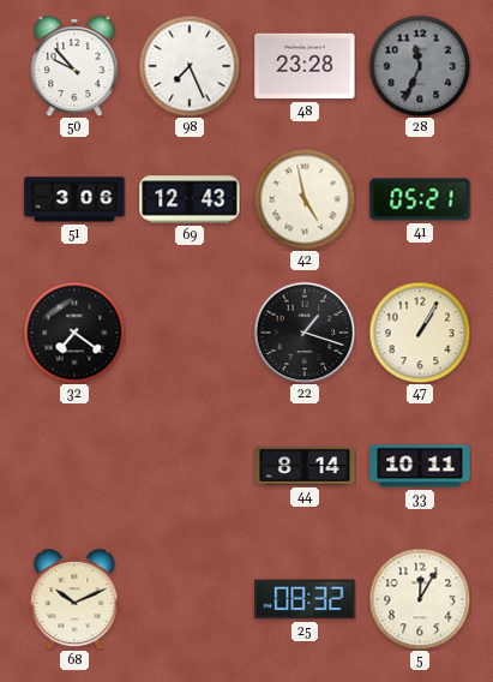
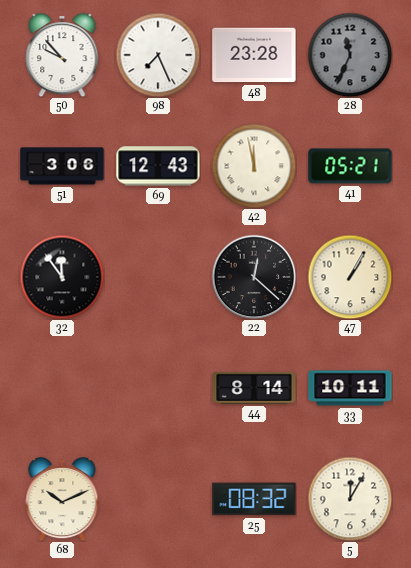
42: 4:58 -> 11:58 (254, 166)
32: 7:21 -> 11:54 (62, 277)
22: 1:18 -> 12:22 (254, 277)
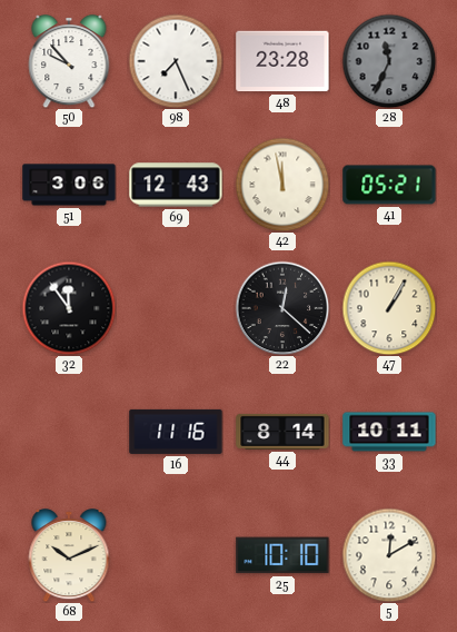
16: none -> 11:16 (176, 432)
25: 08:32 -> 10:10 (282, 555)
5: 12:05 -> 12:10 (389, 555)
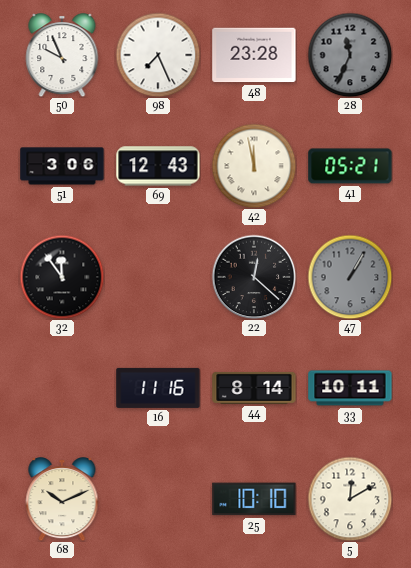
50: 9:53 -> 9:56 (62, 56)
47 dial: cream -> grey (350, 277)
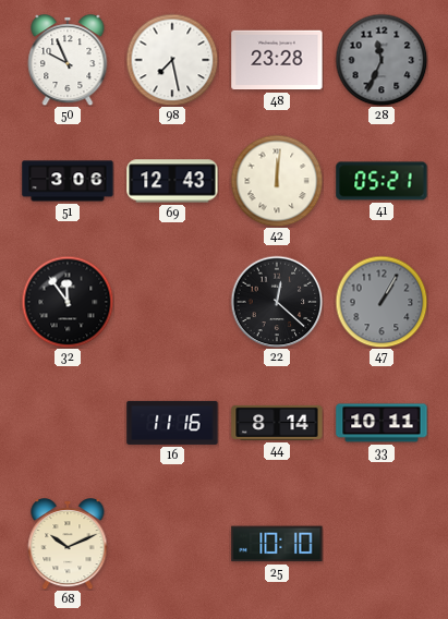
98: 7:26 -> 7:28 (172, 60)
42: 11:58 -> 12:01 (277, 181)
5: 12:10 -> none (350, 499)
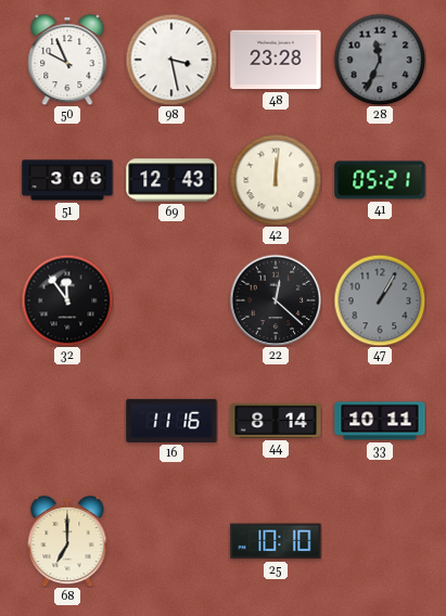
98: 7:28 -> 3:28 (171, 60)
68: 10:11 -> 7:00 (67, 542)
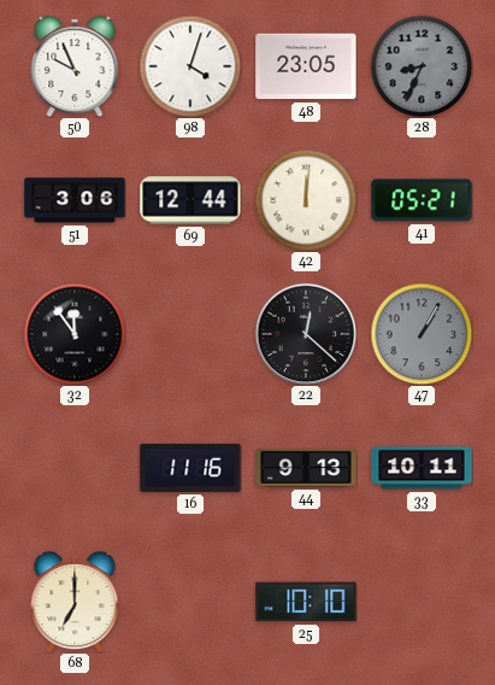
98: 3:28 -> 4:03 (190, 66)
48: 23:28 -> 23:05 (306, 66)
28: 11:34 -> 8:34 (422, 66)
69: 12:43 -> 12:44 (190, 200)
44: 8:14 -> 9:13 (306, 468)
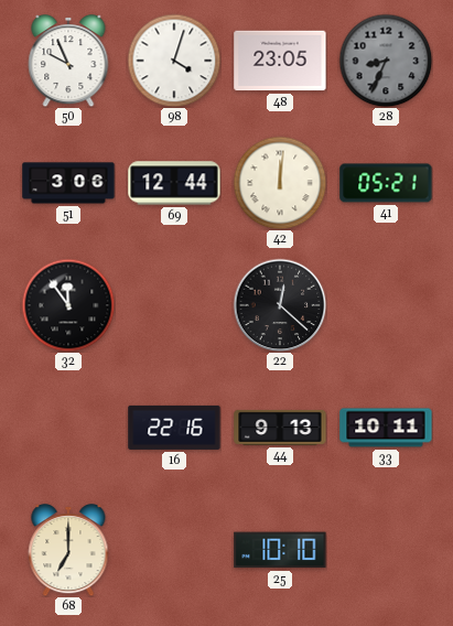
47: 1:05 -> none (422, 334)
16: 11:16 -> 22:16 (174, 428)
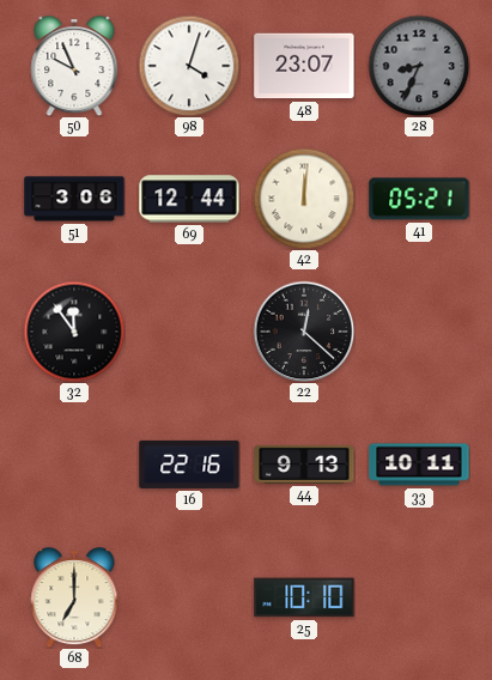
48: 23:05 -> 23:07 (304, 66)
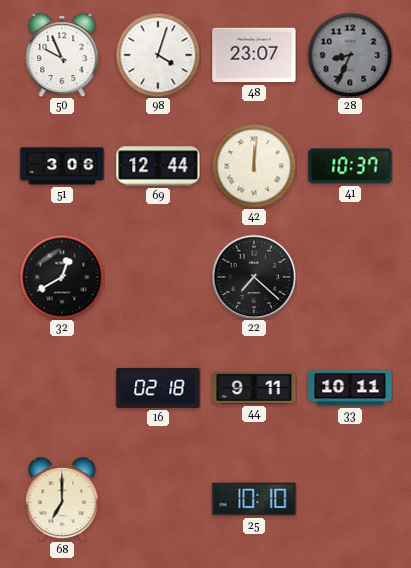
41: 05:21 -> 10:37 (350, 166)
32: 11:54 -> 12:40 (62, 277)
22: 12:22 -> 7:22 (254, 277)
16: 22:16 -> 02:18 (158, 388)
44: 9:13 -> 9:11 (254, 388)
